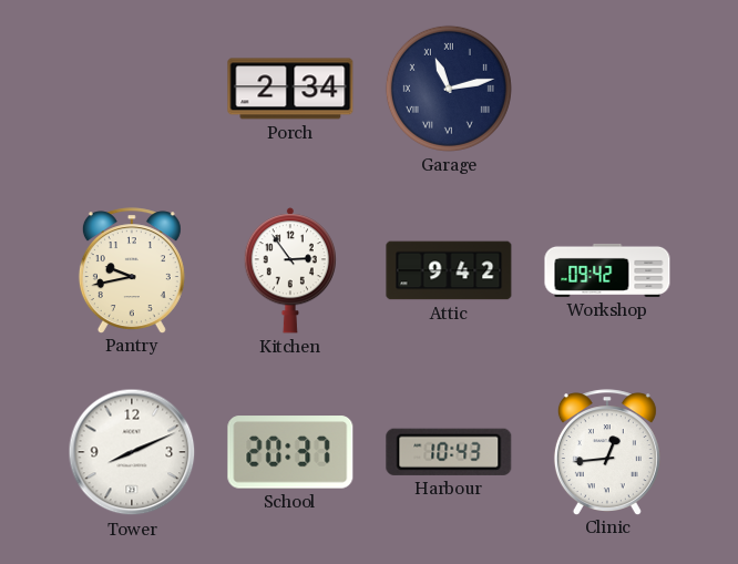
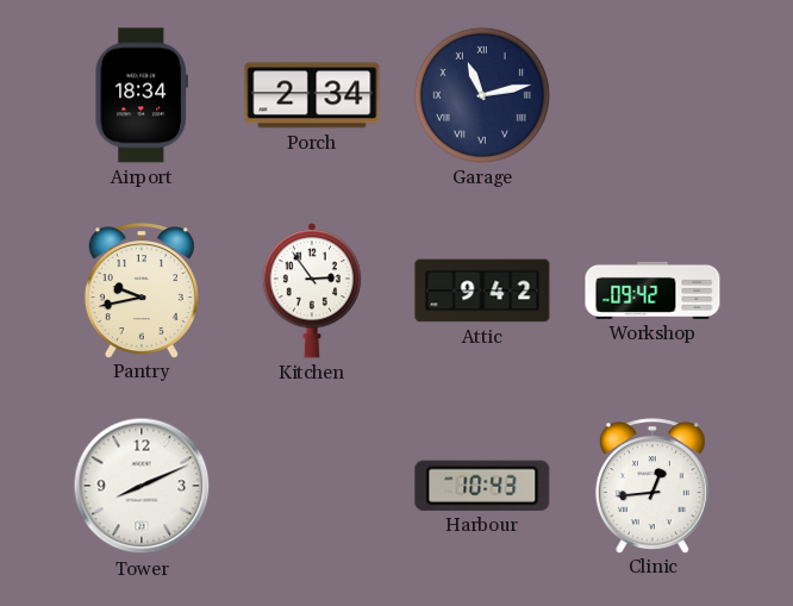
Airport: none -> 18:34 (141, 95)
School: 20:37 -> none (290, 452)
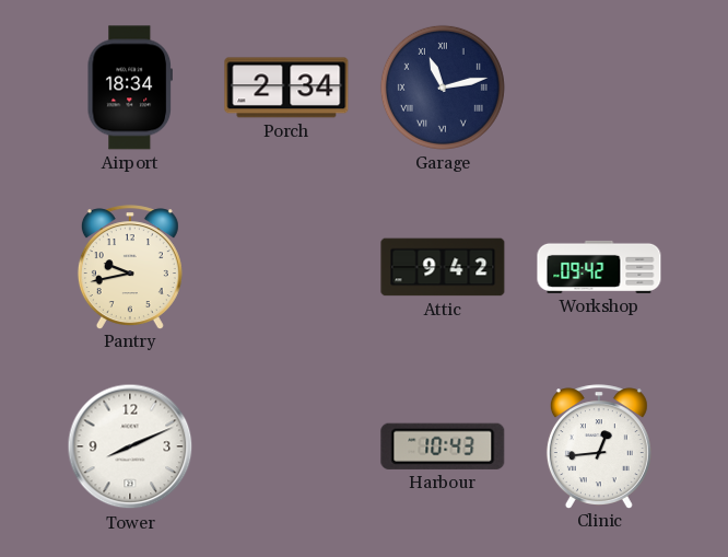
Kitchen: 2:54 -> none (311, 290)
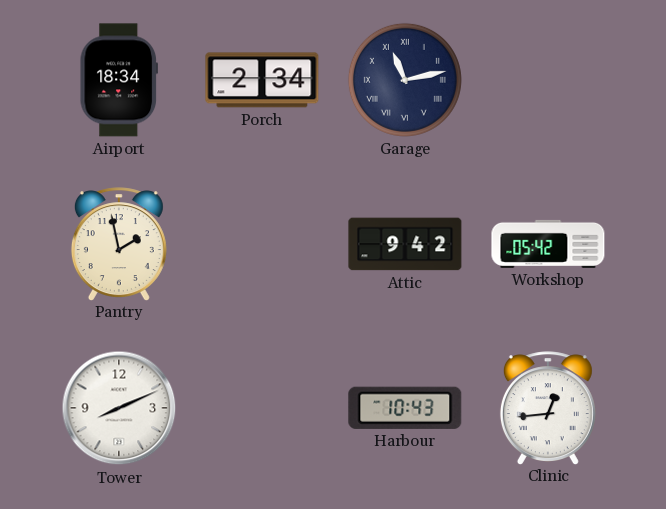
Pantry: 9:43 -> 1:58 (119, 244)
Workshop: 09:42 -> 05:42 (548, 244)
